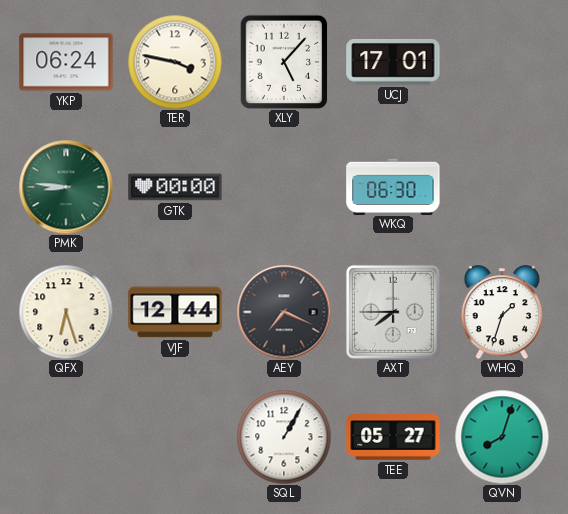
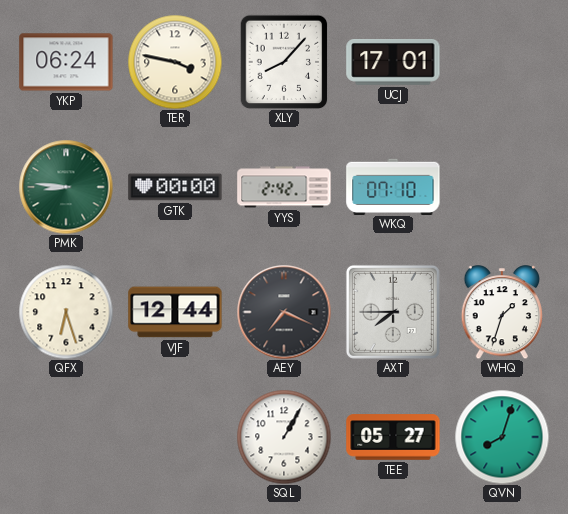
XLY: 5:07 -> 8:07 (284, 62)
YYS: none -> 2:42 (284, 187)
WKQ: 06:30 -> 07:10 (393, 186)
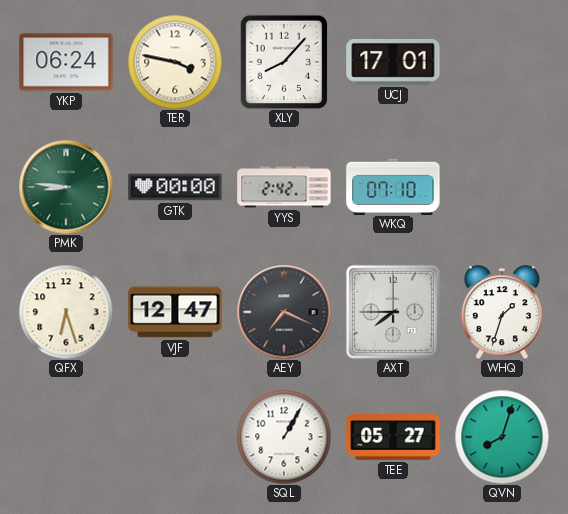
VJF: 12:44 -> 12:47 (175, 312)
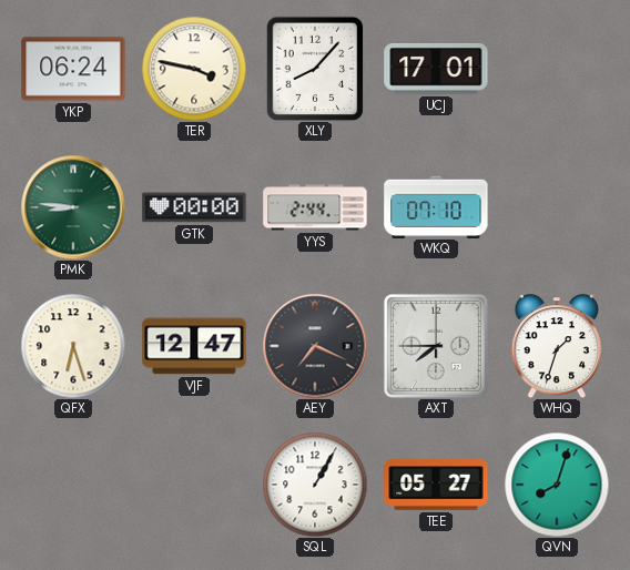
YYS: 2:42 -> 2:44 (315, 207)
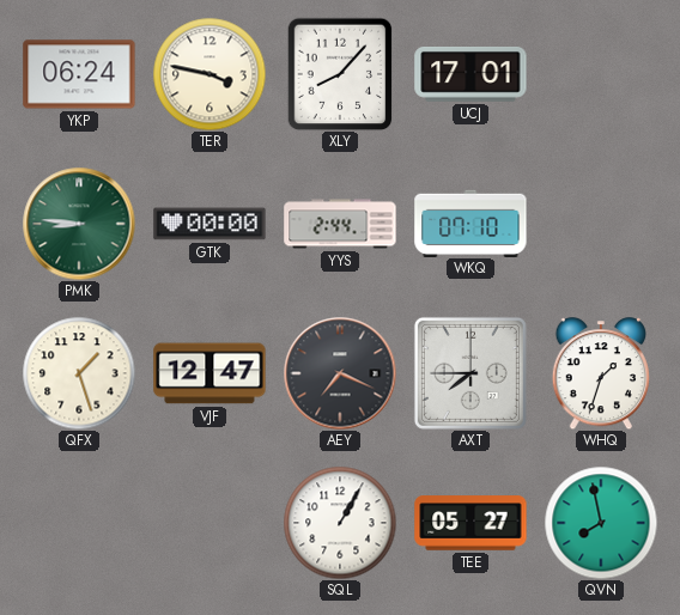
QFX: 6:27 -> 1:27 (79, 373)
QVN: 8:03 -> 7:58 (601, 523)
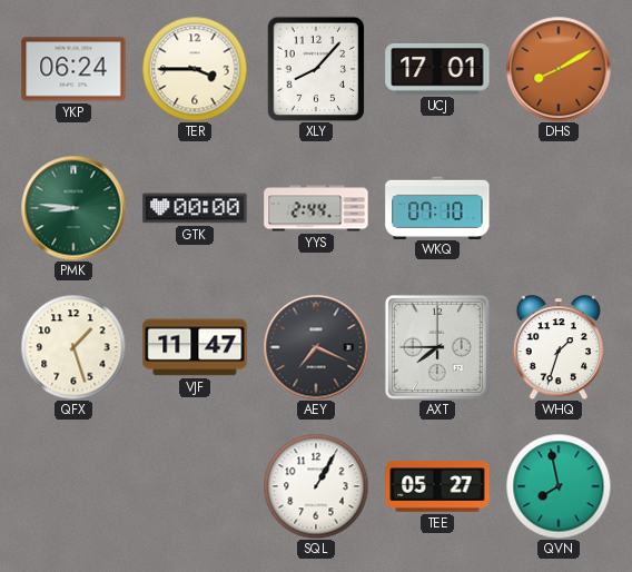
TER: 3:47 -> 3:45 (195, 69)
DHS: none -> 8:10 (559, 69)
VJF: 12:47 -> 11:47 (195, 347)
